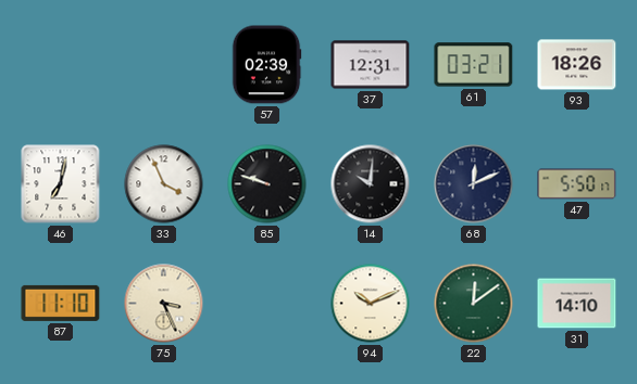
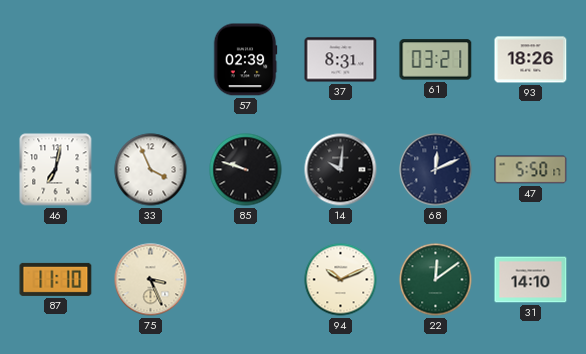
37: 12:31 -> 8:31 (341, 60)
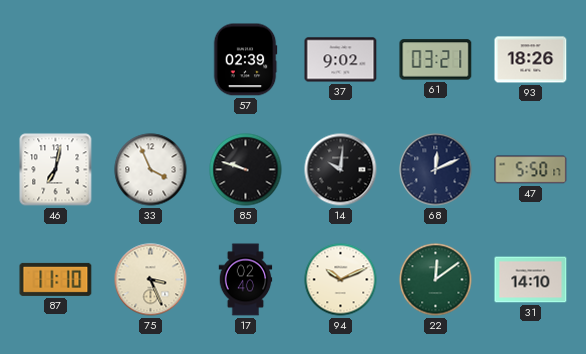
37: 8:31 -> 9:02 (341, 60)
17: none -> 02:40 (246, 280)
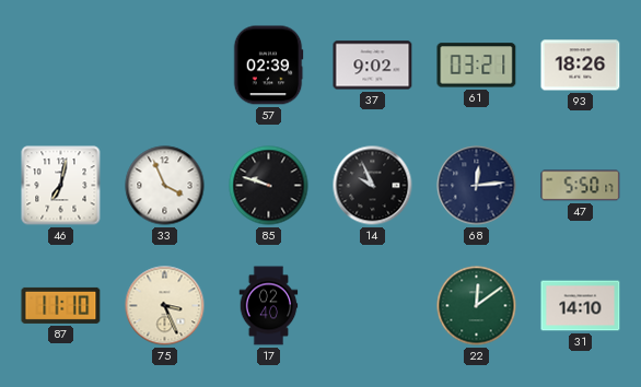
14: 10:01 -> 9:56 (373, 186)
68: 12:11 -> 12:14 (477, 186)
94: 10:11 -> none (341, 280)
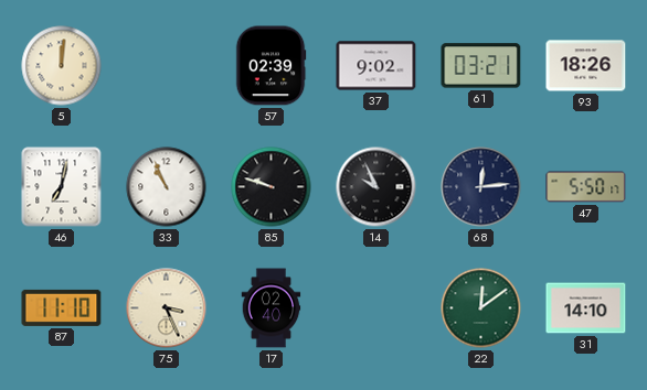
5: none -> 12:01 (62, 66)
33: 3:56 -> 10:56 (167, 187)
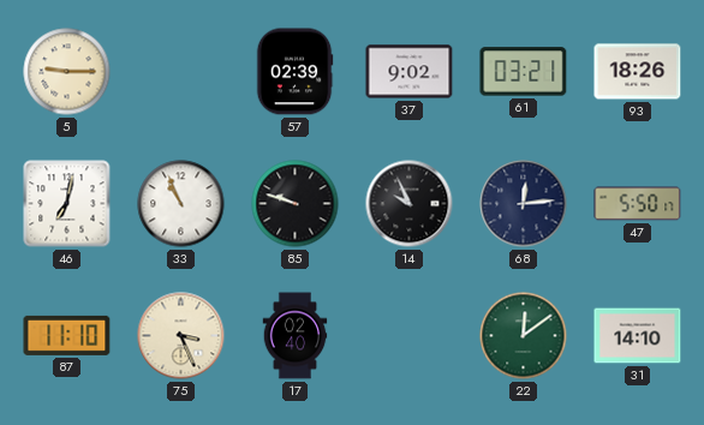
5: 12:01 -> 9:15 (67, 72)
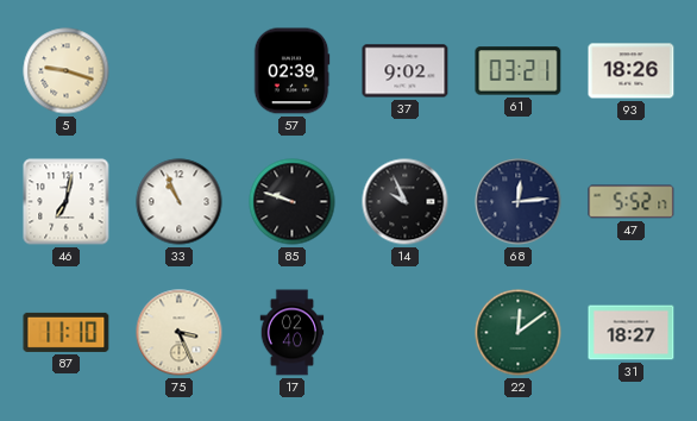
5: 9:15 -> 9:18 (67, 71)
47: 5:50 -> 5:52 (632, 202)
31: 14:10 -> 18:27 (632, 333)
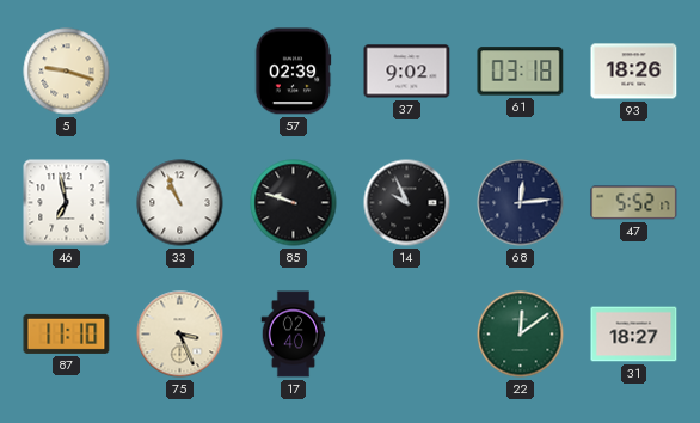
61: 03:21 -> 03:18 (521, 72)
46: 7:02 -> 6:58 (67, 203)
